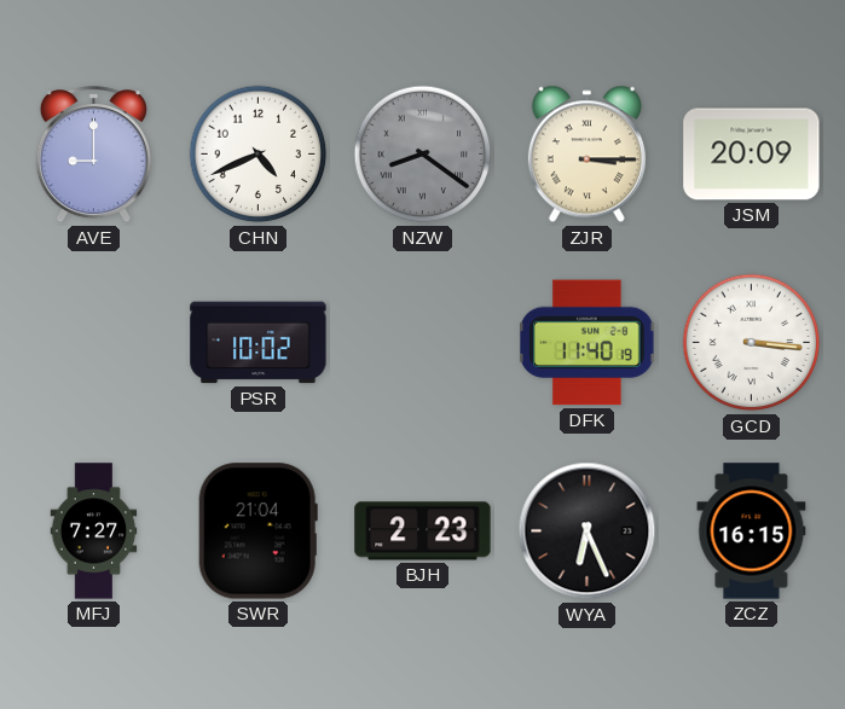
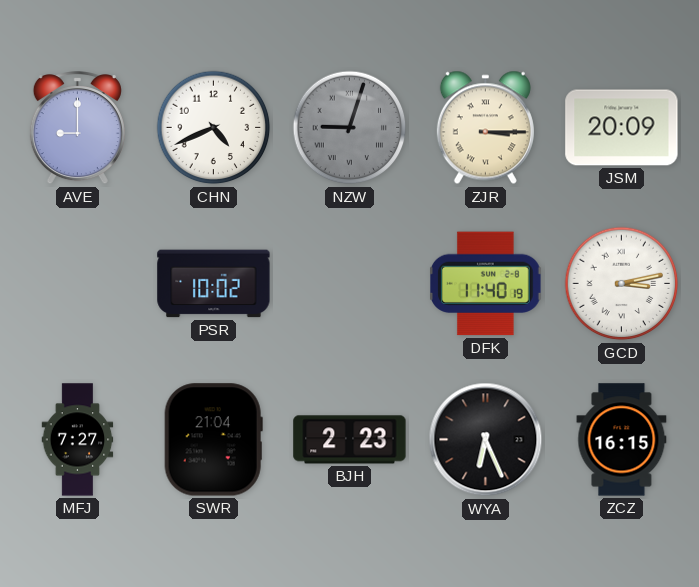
NZW: 8:21 -> 9:03 (350, 128)
GCD: 3:16 -> 3:13 (622, 284)
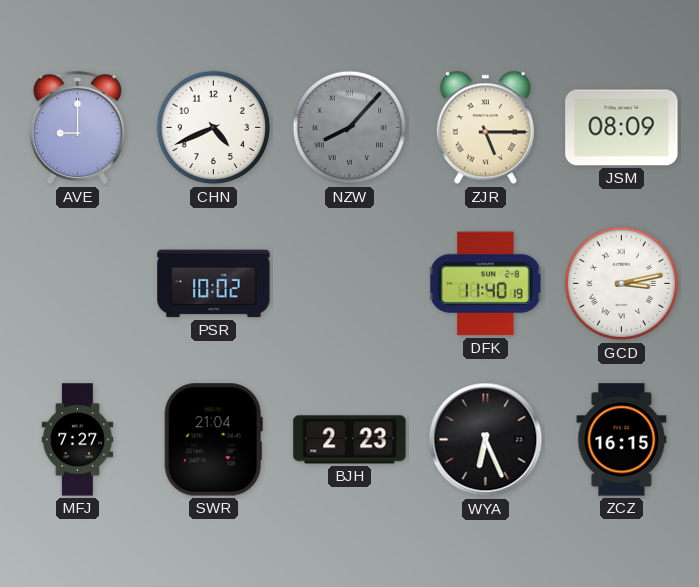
NZW: 9:03 -> 8:07 (350, 128)
ZJR: 3:15 -> 5:15 (485, 128)
JSM: 20:09 -> 08:09 (622, 128)
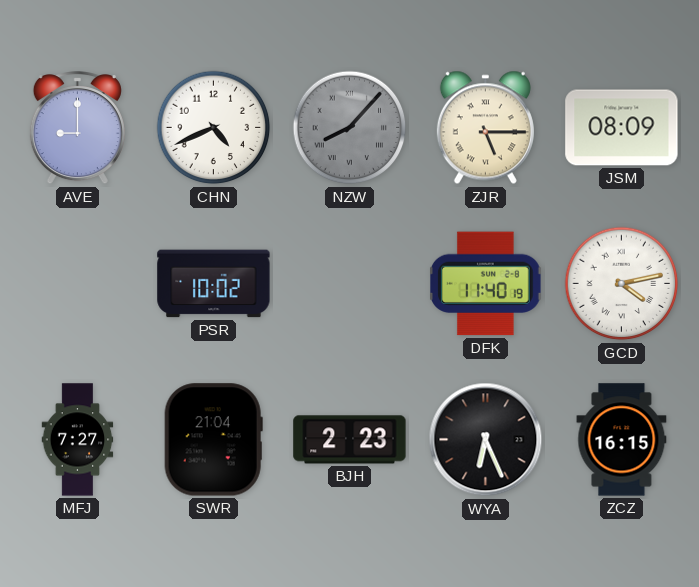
GCD: 3:13 -> 4:13 (622, 284)
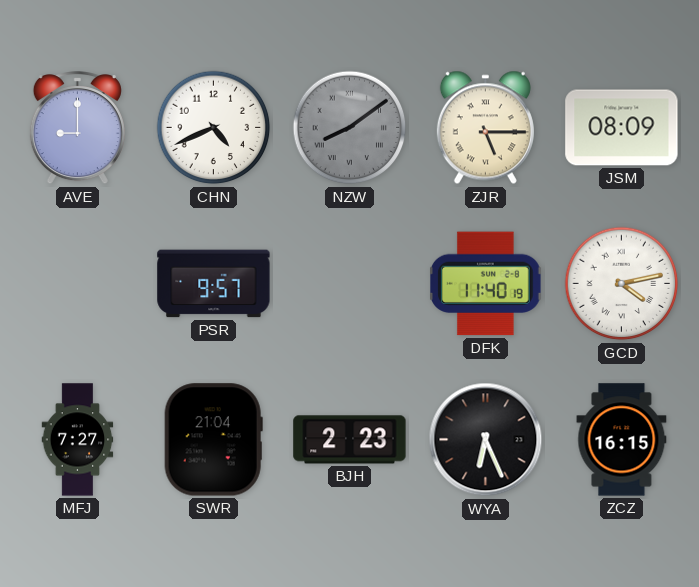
NZW: 8:07 -> 8:09 (350, 128)
PSR: 10:02 -> 9:57 (214, 284)
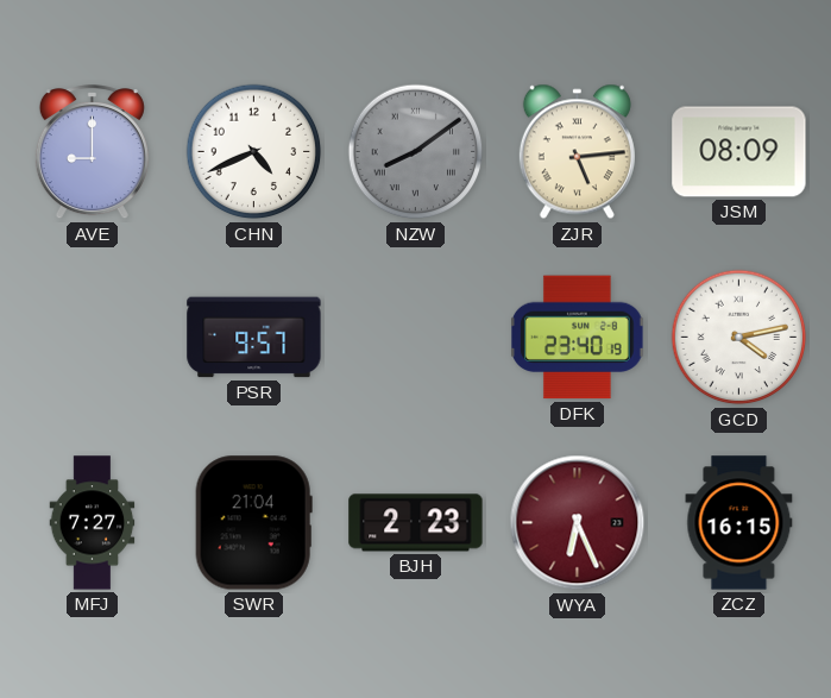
ZJR: 5:15 -> 5:14 (577, 152)
DFK: 11:40 -> 23:40 (578, 338)
WYA dial: black -> burgundy (578, 523)
